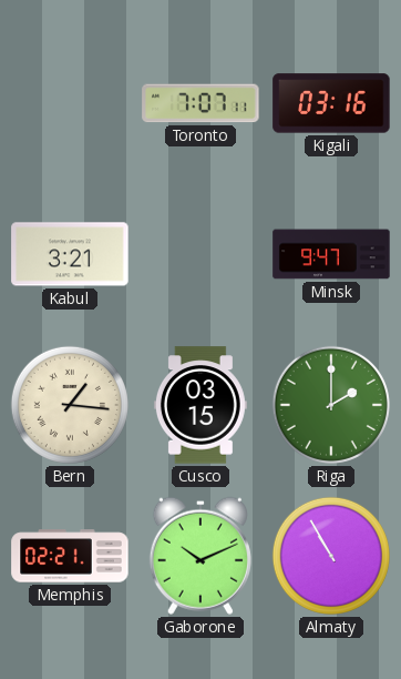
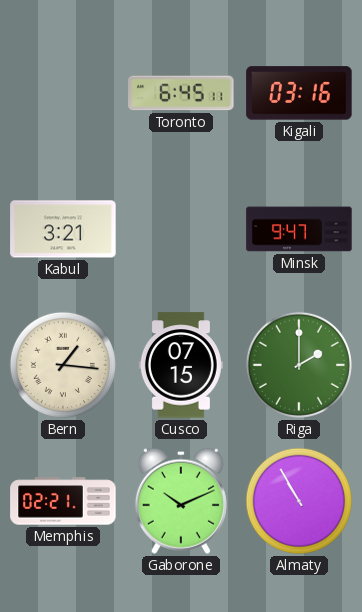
Toronto: 7:07 -> 6:45 (181, 93)
Cusco: 03:15 -> 07:15 (181, 365)
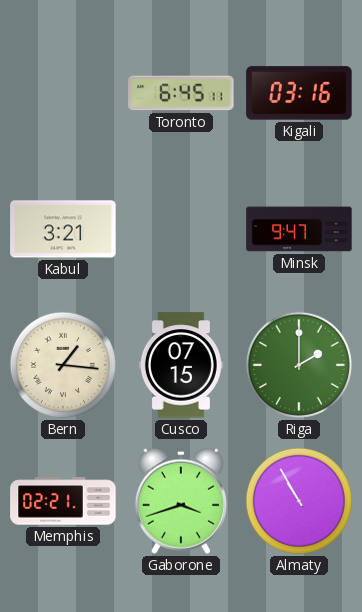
Gaborone: 10:11 -> 3:42 (181, 501)
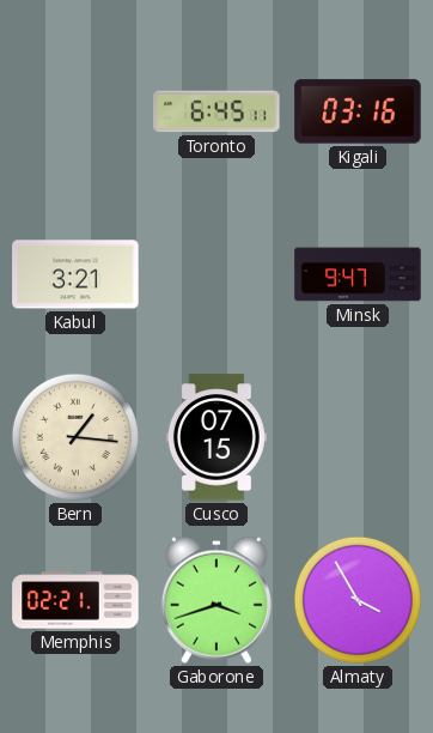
Riga: 2:00 -> none (299, 365)
Almaty: 10:55 -> 3:55 (358, 600)
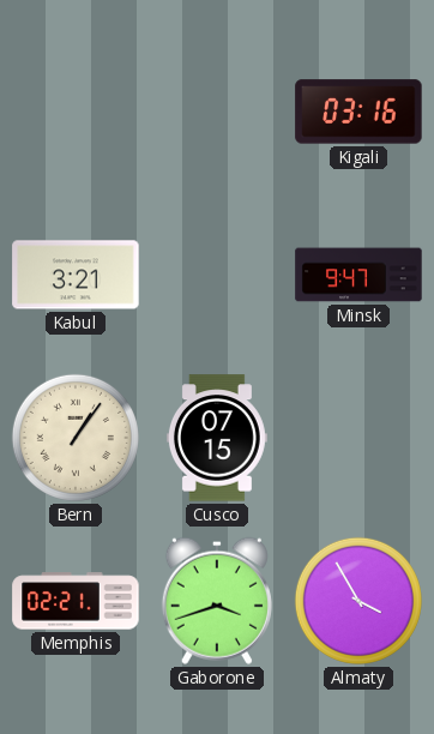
Toronto: 6:45 -> none (216, 111)
Bern: 1:16 -> 1:06 (76, 438)
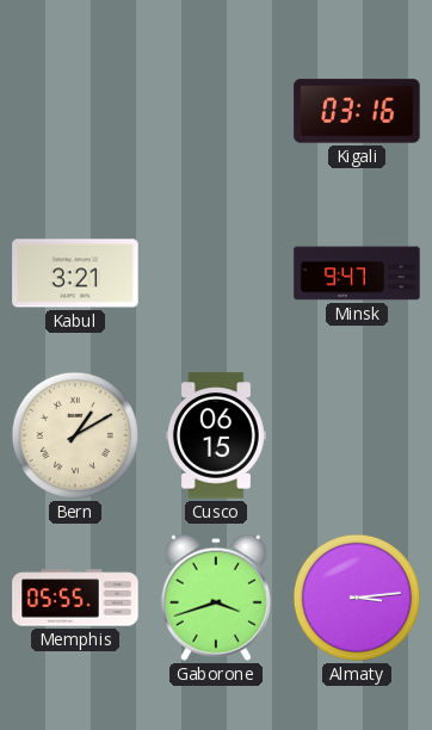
Bern: 1:06 -> 1:10 (75, 435)
Cusco: 07:15 -> 06:15 (216, 435)
Memphis: 02:21 -> 05:55 (75, 598)
Almaty: 3:55 -> 3:14 (357, 598)
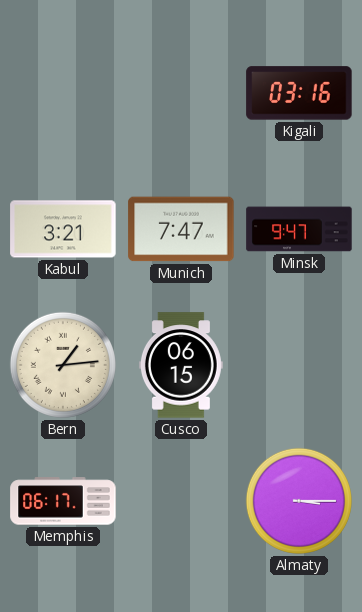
Munich: none -> 7:47 (181, 229)
Bern: 1:10 -> 1:14 (63, 365)
Memphis: 05:55 -> 06:17 (63, 501)
Gaborone: 3:42 -> none (216, 598)
Almaty: 3:14 -> 3:15 (299, 501)
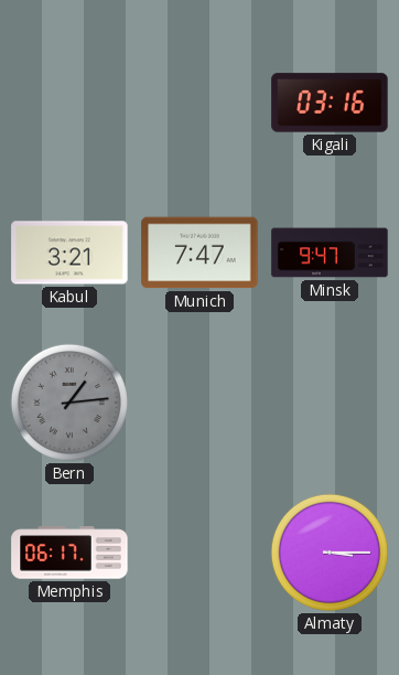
Bern dial: cream -> grey (69, 403)
Cusco: 06:15 -> none (181, 365)
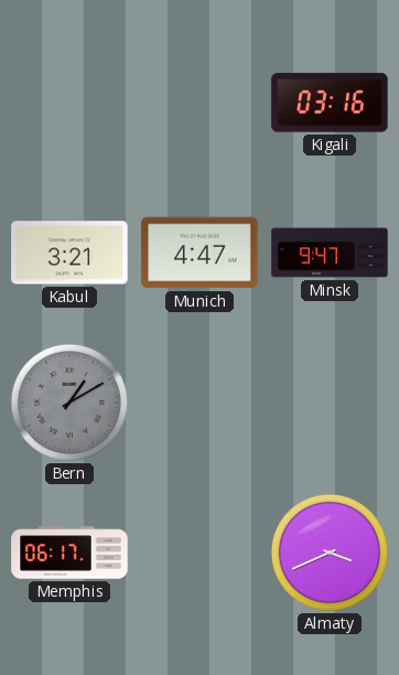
Munich: 7:47 -> 4:47 (199, 253)
Bern: 1:14 -> 1:10 (69, 403)
Almaty: 3:15 -> 3:41 (330, 553)
